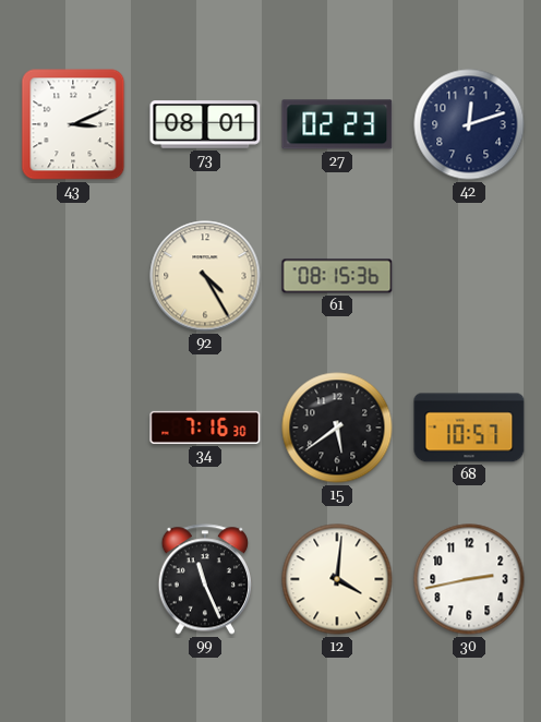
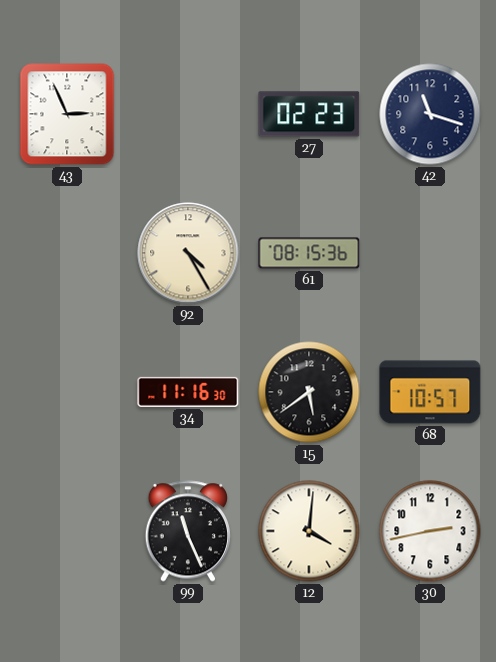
43: 3:11 -> 2:56 (67, 114)
73: 08:01 -> none (205, 124)
42: 12:12 -> 11:18 (430, 114)
34: 7:16 -> 11:16 (188, 392)
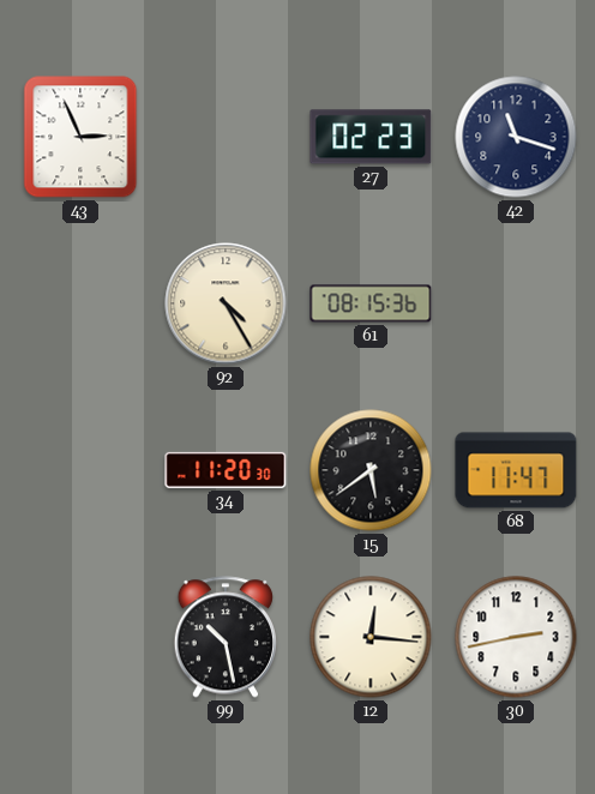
34: 11:16 -> 11:20 (226, 470)
68: 10:57 -> 11:47 (516, 470)
99: 11:26 -> 10:28 (224, 637)
12: 4:01 -> 12:16 (371, 637)
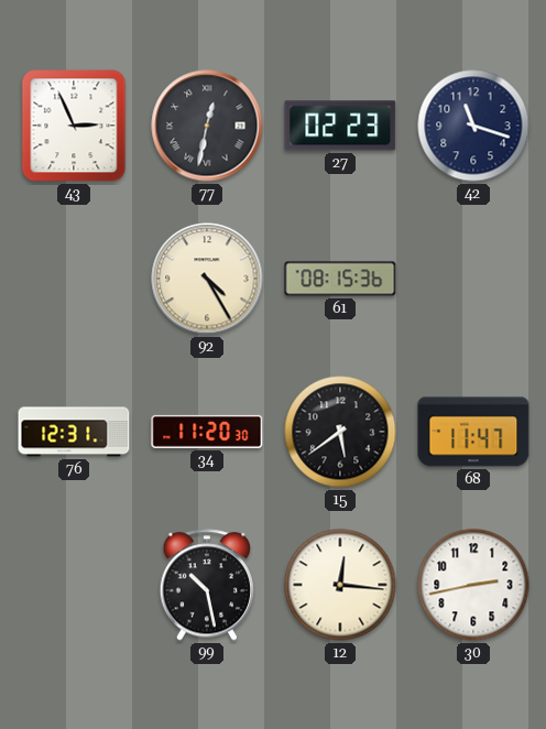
77: none -> 12:32 (207, 126)
76: none -> 12:31 (74, 432)
